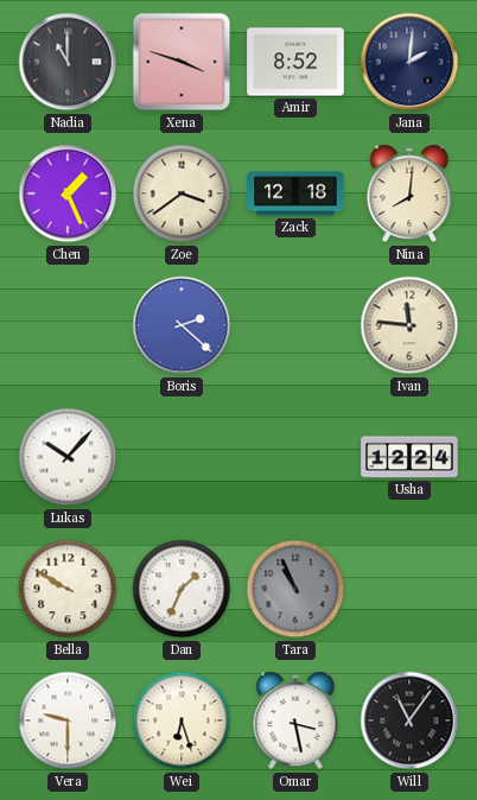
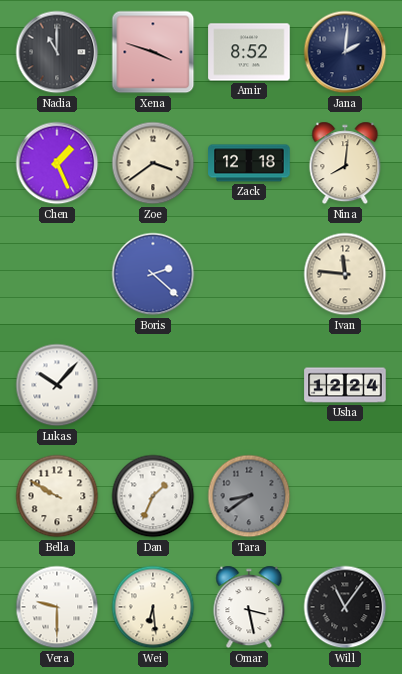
Tara: 10:56 -> 8:39 (249, 496)
Wei: 6:27 -> 6:29 (153, 607)
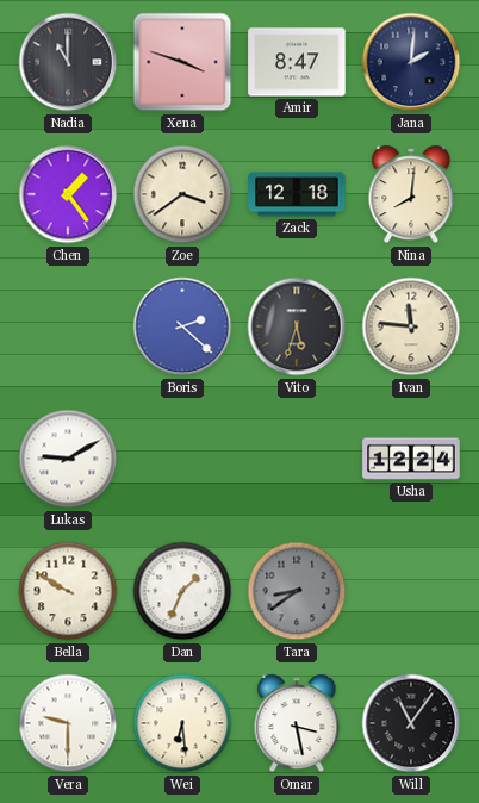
Amir: 8:52 -> 8:47 (297, 62)
Chen: 1:26 -> 1:24 (68, 194)
Vito: none -> 5:33 (297, 326)
Lukas: 10:07 -> 9:10 (68, 459)
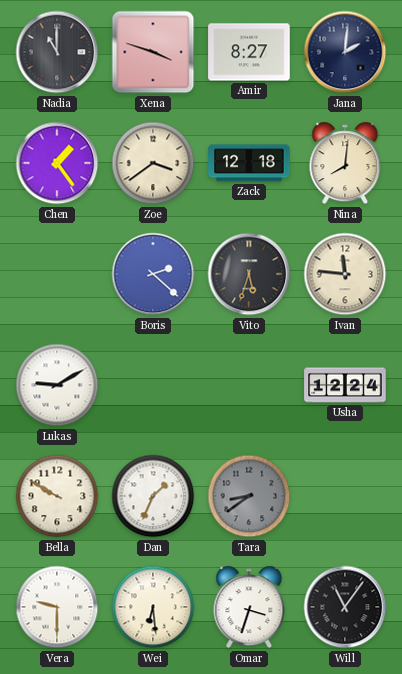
Amir: 8:47 -> 8:27 (249, 52)
Omar: 3:28 -> 3:33 (249, 607)
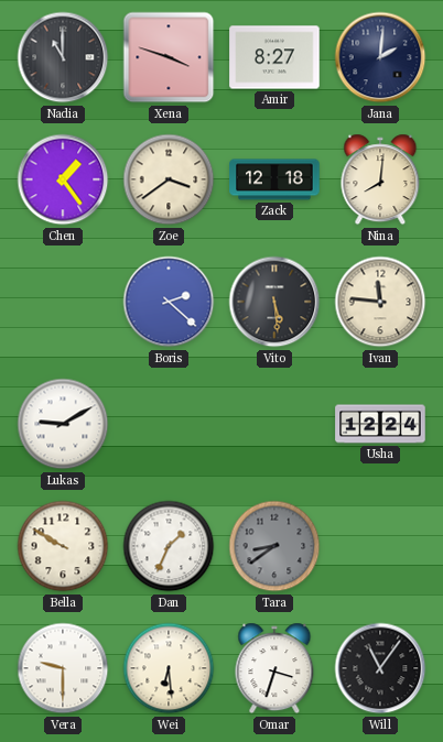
Vito: 5:33 -> 5:29 (274, 302)
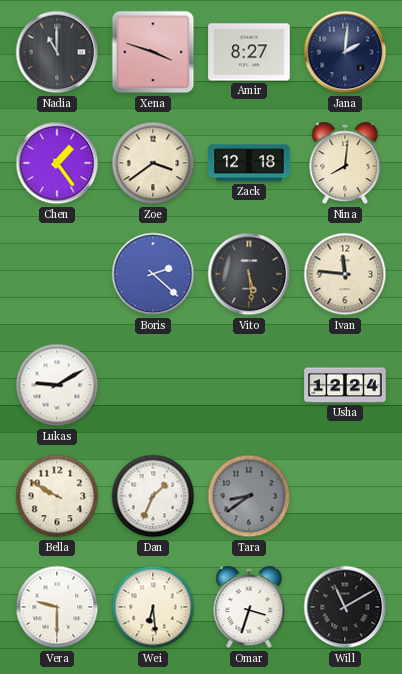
Will: 11:06 -> 11:10 (345, 607)
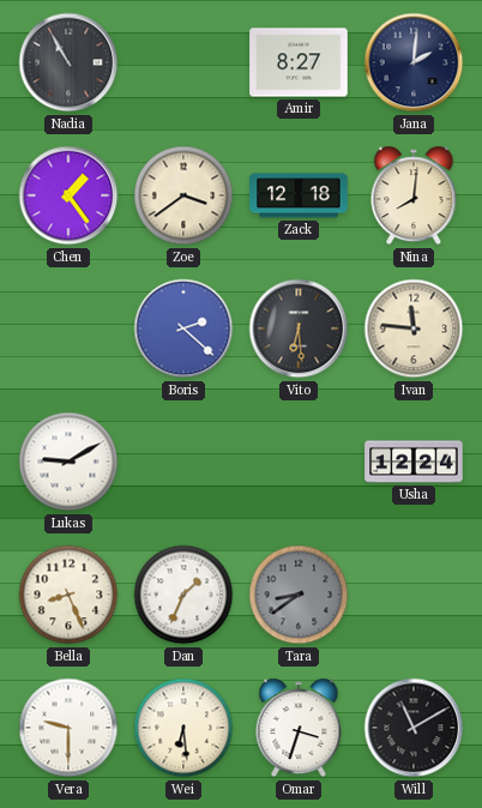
Nadia: 11:00 -> 10:55 (68, 62)
Xena: 3:48 -> none (153, 52)
Vito: 5:29 -> 6:29 (299, 328)
Bella: 9:50 -> 8:26 (68, 595)
